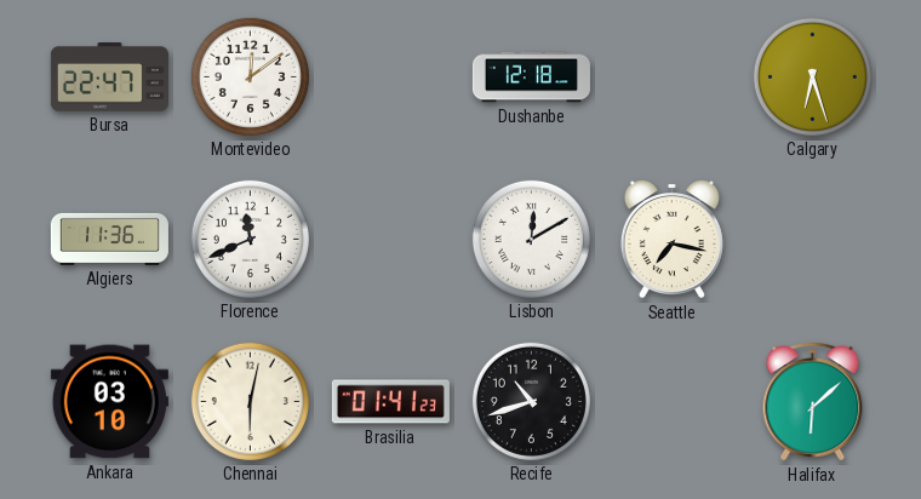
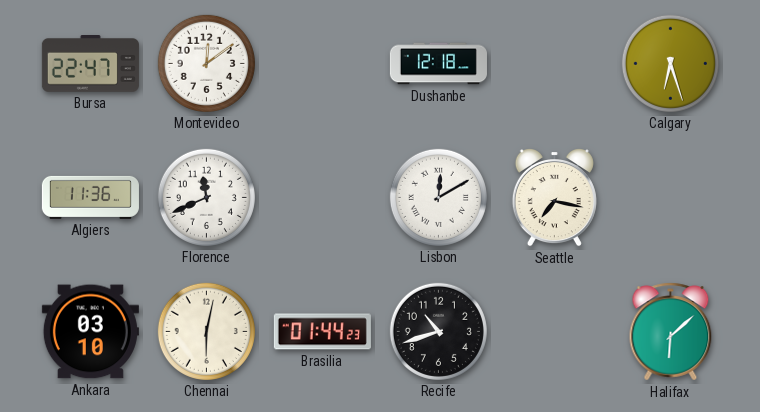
Brasilia: 01:41 -> 01:44 (322, 332)
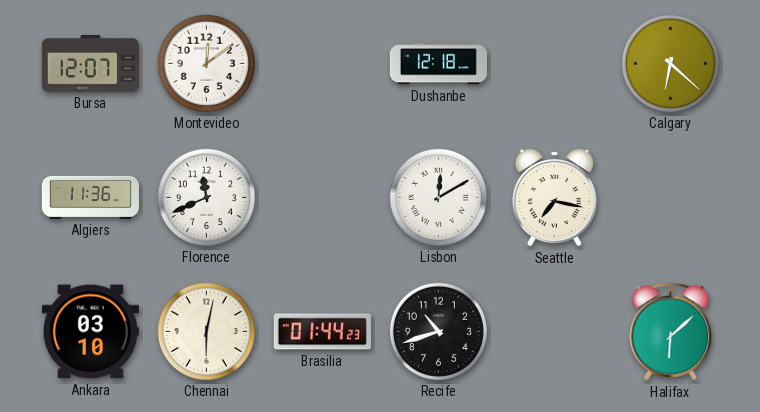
Bursa: 22:47 -> 12:07 (90, 64)
Calgary: 6:27 -> 6:22 (670, 63)
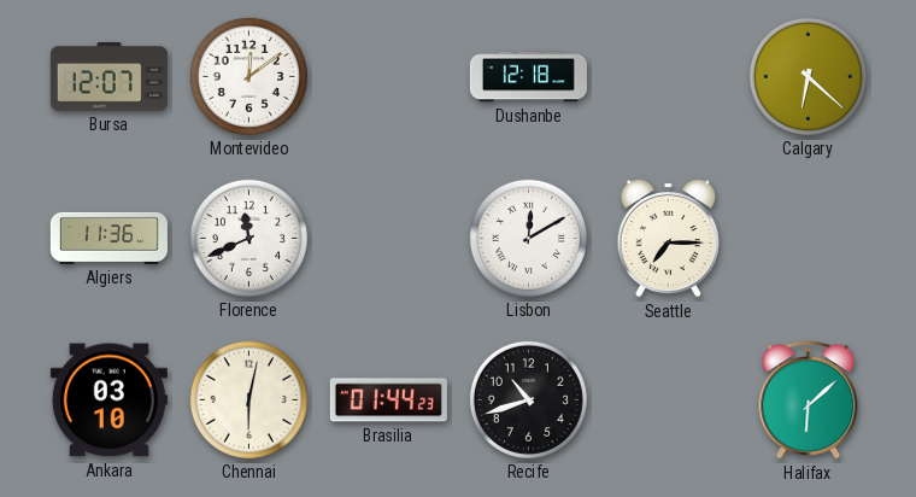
Seattle: 7:17 -> 7:15 (668, 239)
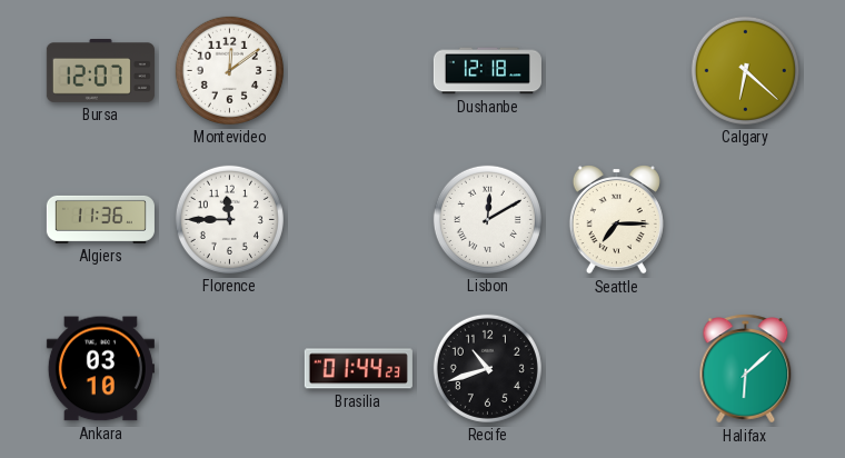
Florence: 11:41 -> 11:45 (229, 219)
Chennai: 6:02 -> none (248, 399)
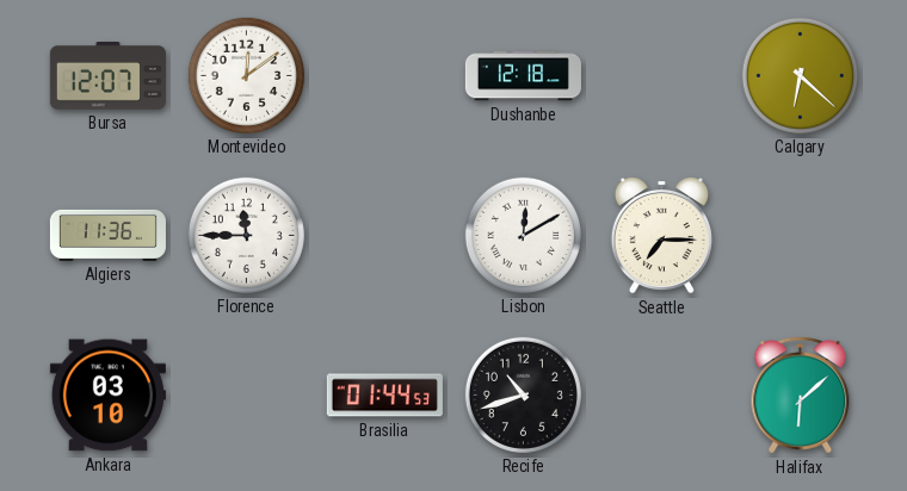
Brasilia: 01:44:23 -> 01:44:53 (384, 396)
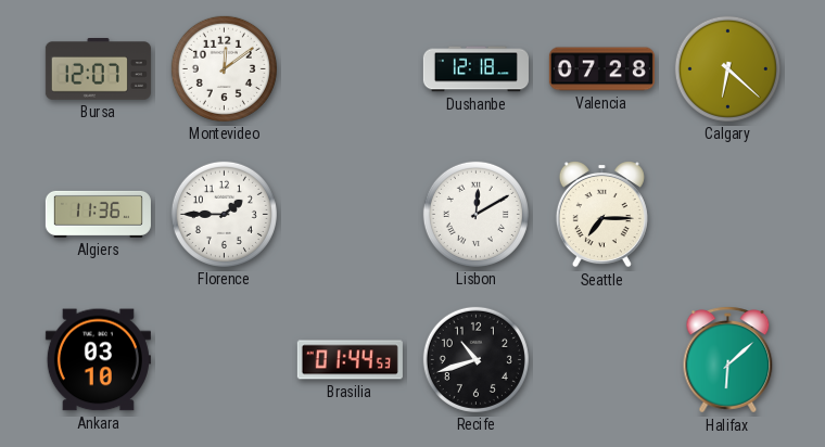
Valencia: none -> 07:28 (601, 69)
Florence: 11:45 -> 1:45 (224, 214)
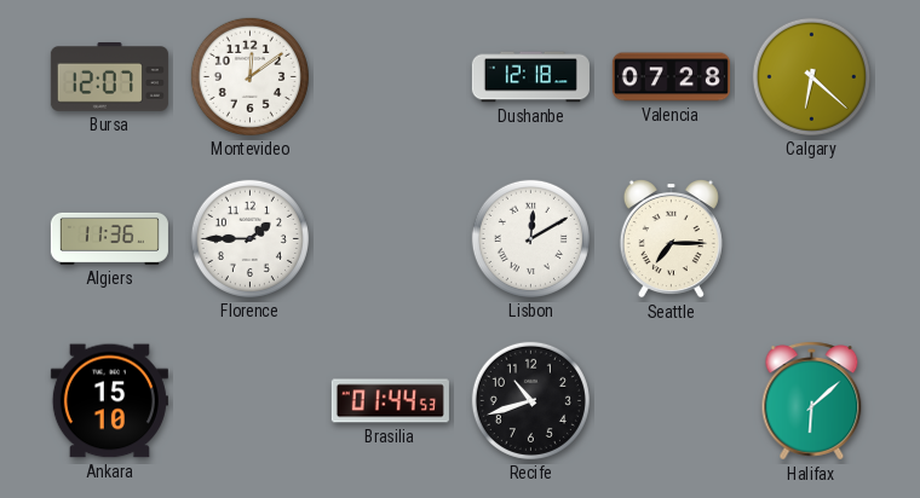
Ankara: 03:10 -> 15:10 (109, 401)
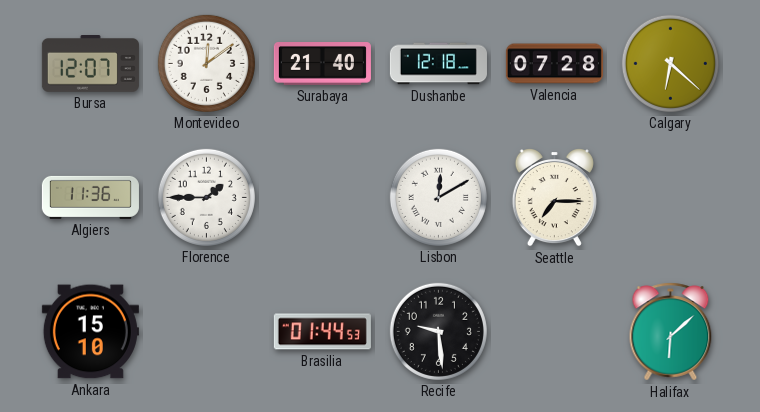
Surabaya: none -> 21:40 (322, 64)
Recife: 10:42 -> 9:29 (438, 331)
